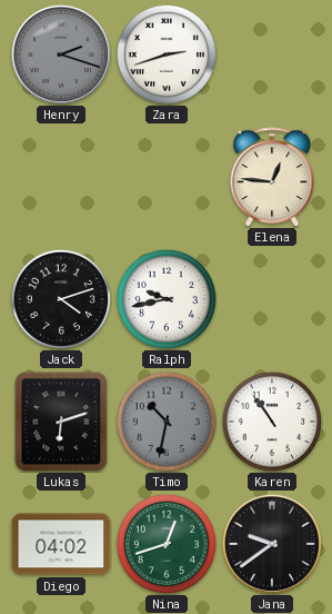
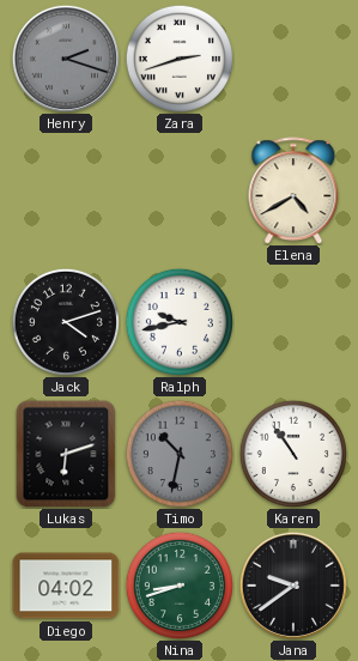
Elena: 12:46 -> 4:40 (293, 190)
Nina: 12:42 -> 8:42 (180, 586)
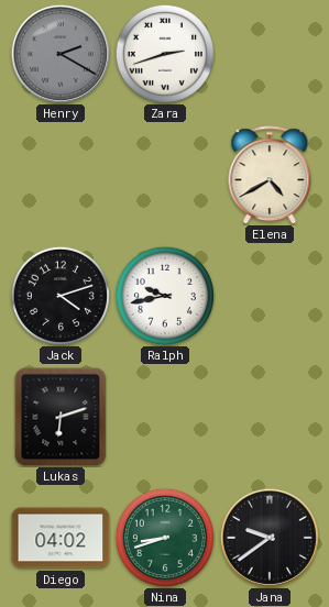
Henry: 2:18 -> 2:20 (61, 54)
Timo: 10:32 -> none (180, 454)
Karen: 10:54 -> none (293, 454)
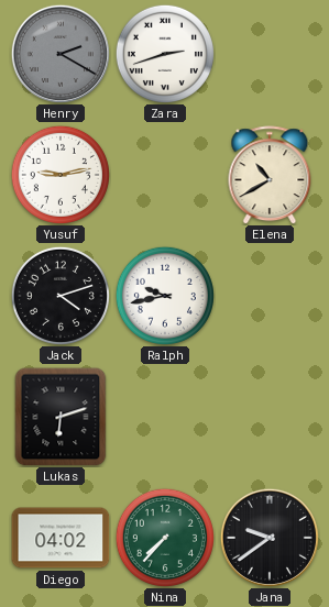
Yusuf: none -> 9:13 (61, 175)
Elena: 4:40 -> 10:40 (270, 175)
Nina: 8:42 -> 7:37 (165, 538)
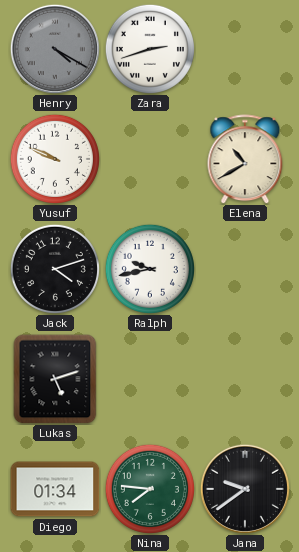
Henry: 2:20 -> 4:20 (55, 49)
Yusuf: 9:13 -> 9:49 (55, 159)
Lukas: 6:12 -> 5:12 (55, 379)
Diego: 04:02 -> 01:34 (55, 489)
Nina: 7:37 -> 7:46 (150, 489)
